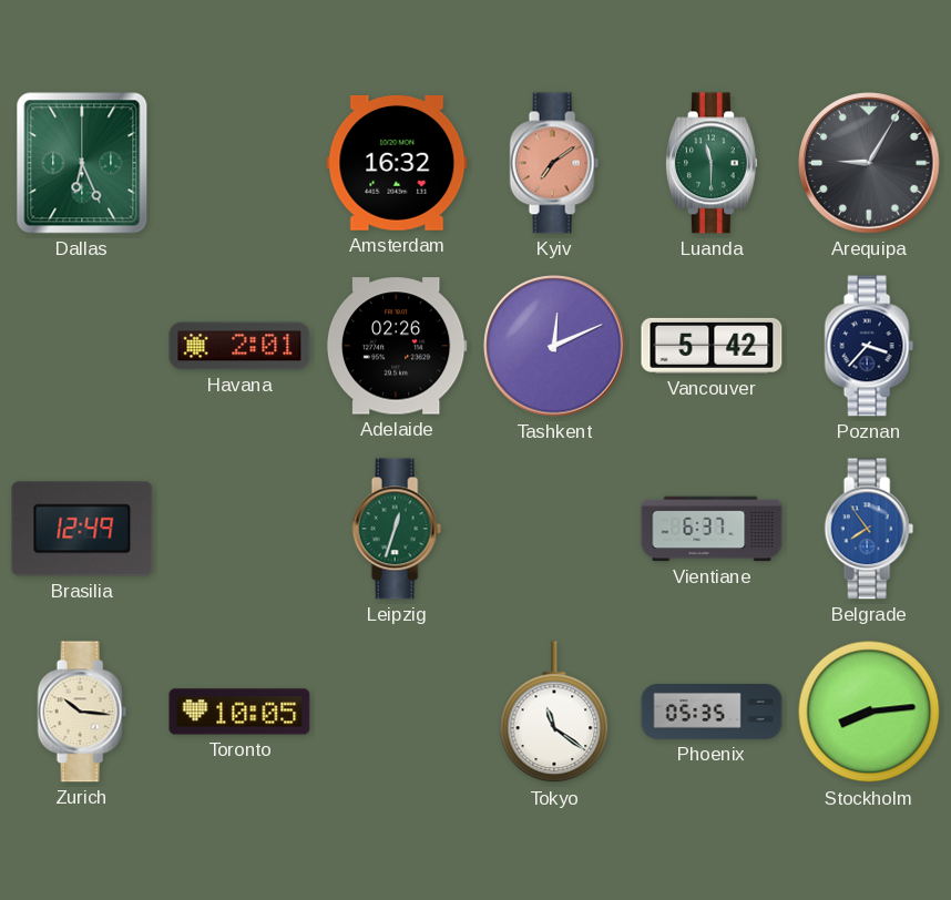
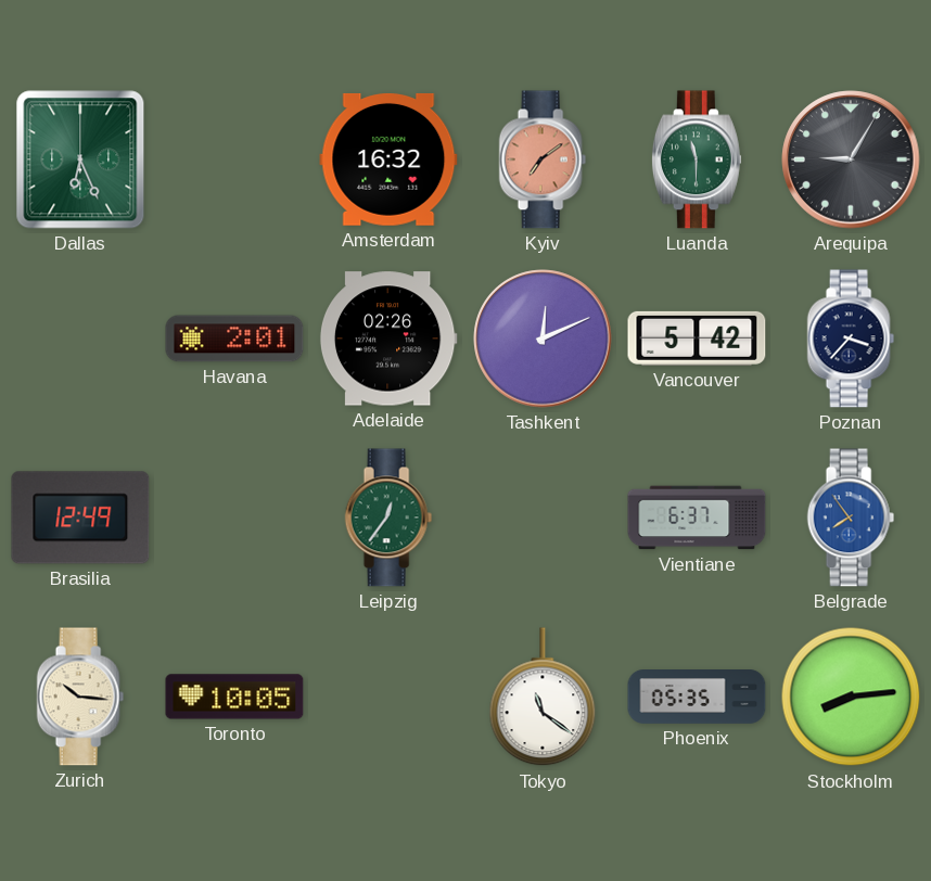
Leipzig: 12:33 -> 12:36 (388, 518)
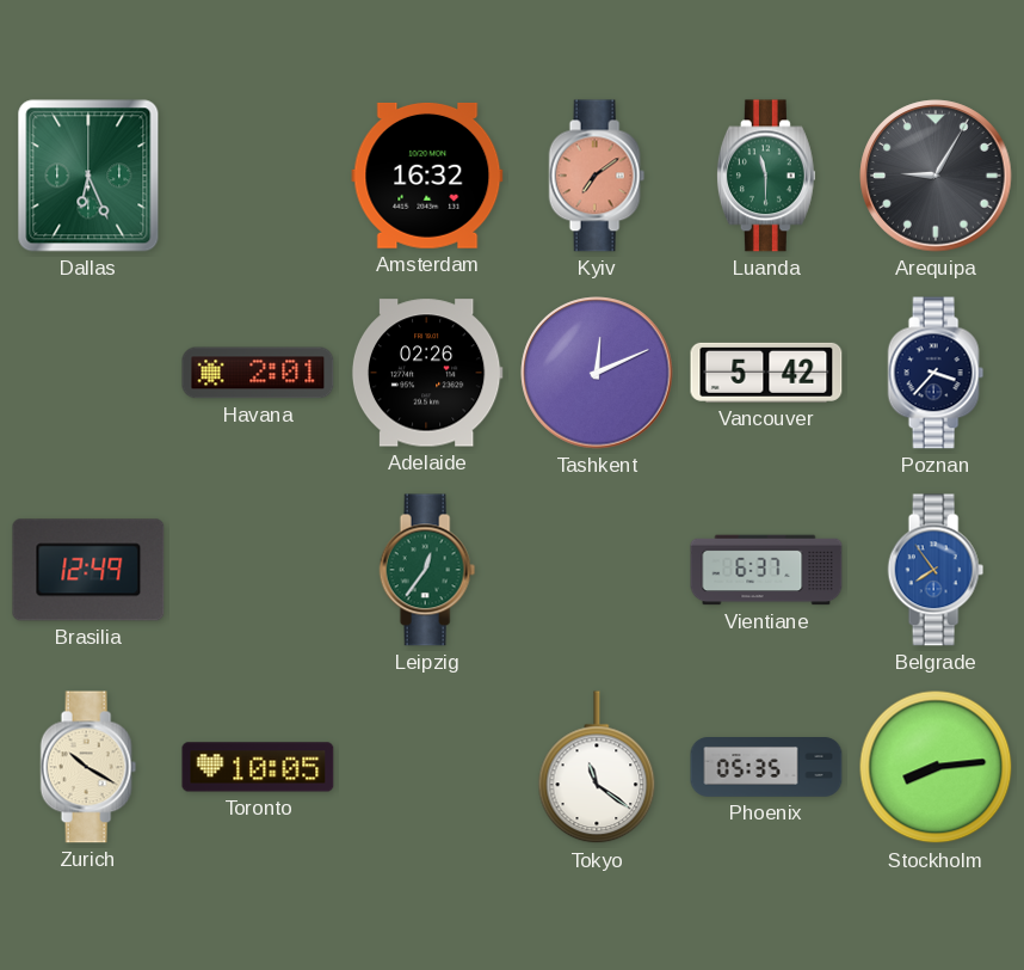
Zurich: 10:16 -> 10:20 (88, 767)
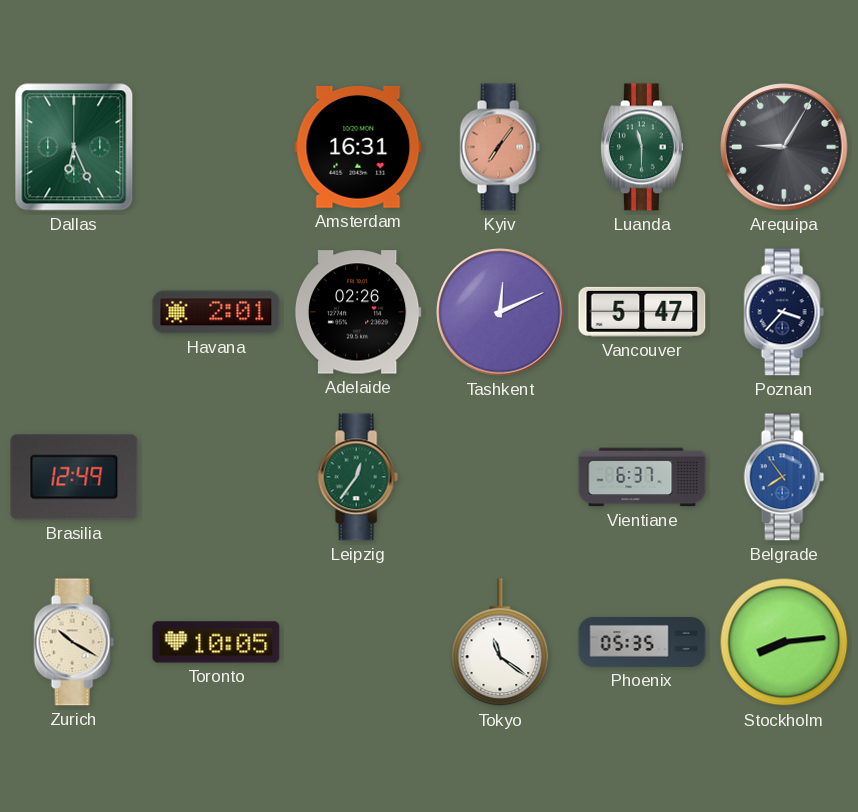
Amsterdam: 16:32 -> 16:31 (358, 147)
Kyiv: 7:09 -> 7:06 (500, 147)
Vancouver: 5:42 -> 5:47 (642, 312)
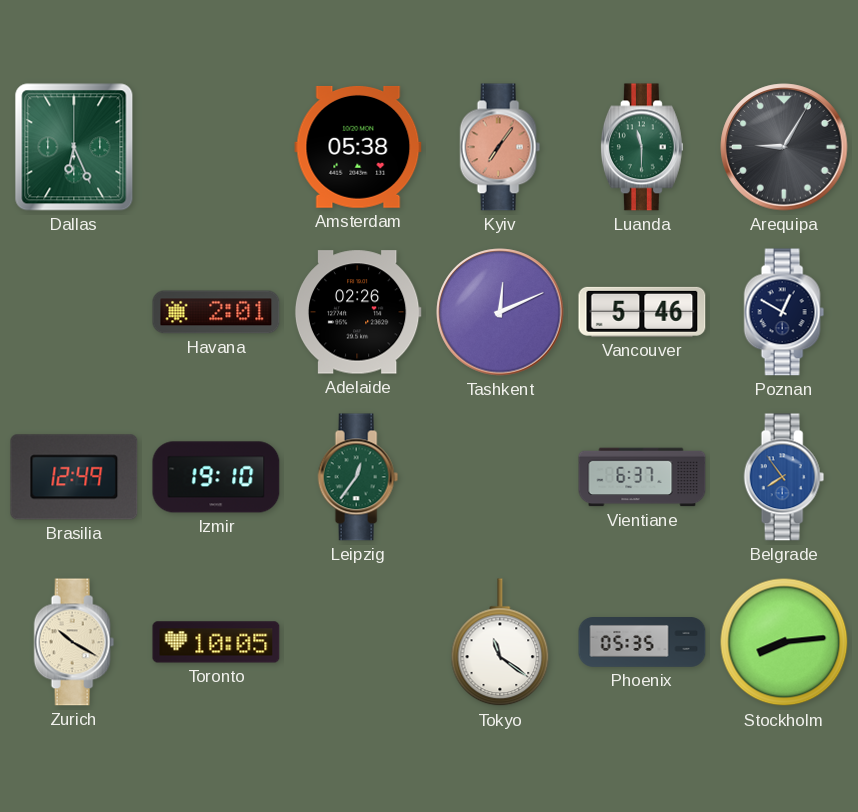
Amsterdam: 16:31 -> 05:38 (358, 147)
Vancouver: 5:47 -> 5:46 (642, 312)
Poznan: 3:37 -> 12:50 (784, 312)
Izmir: none -> 19:10 (216, 477)
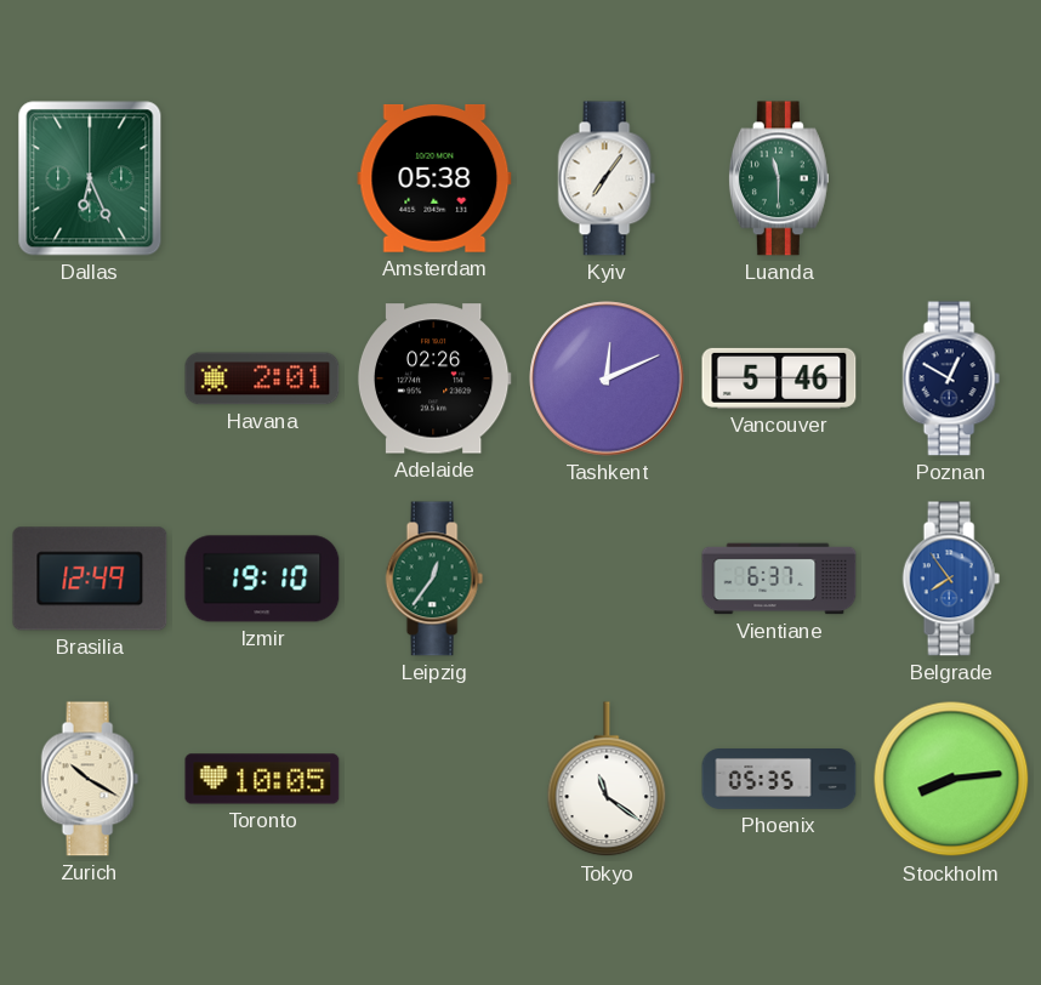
Kyiv dial: salmon -> white (607, 178)
Arequipa: 9:05 -> none (784, 147)
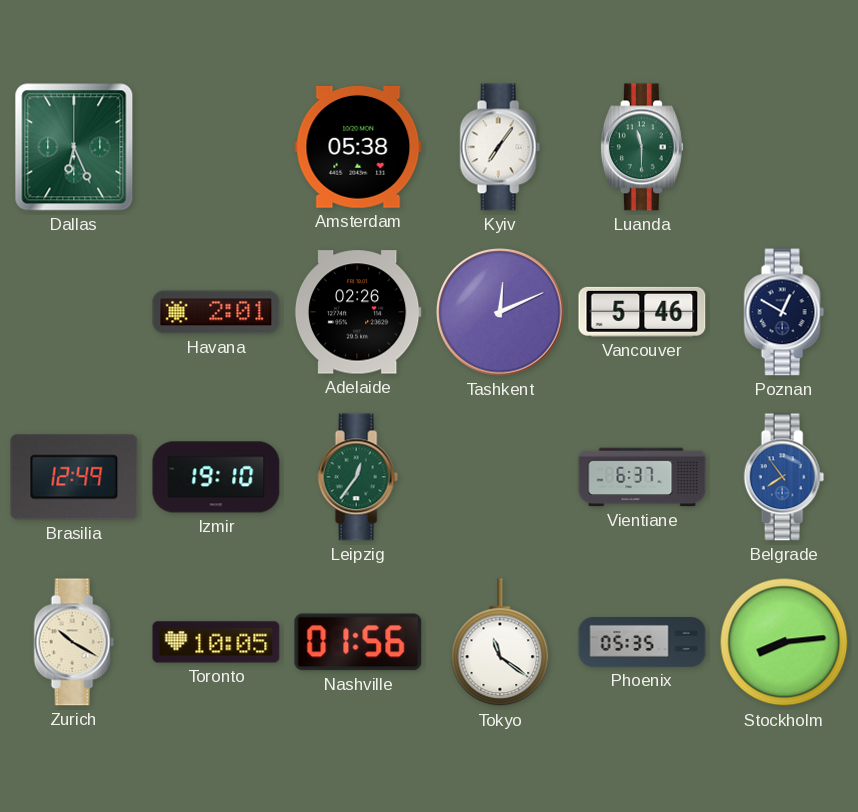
Nashville: none -> 01:56 (358, 642)
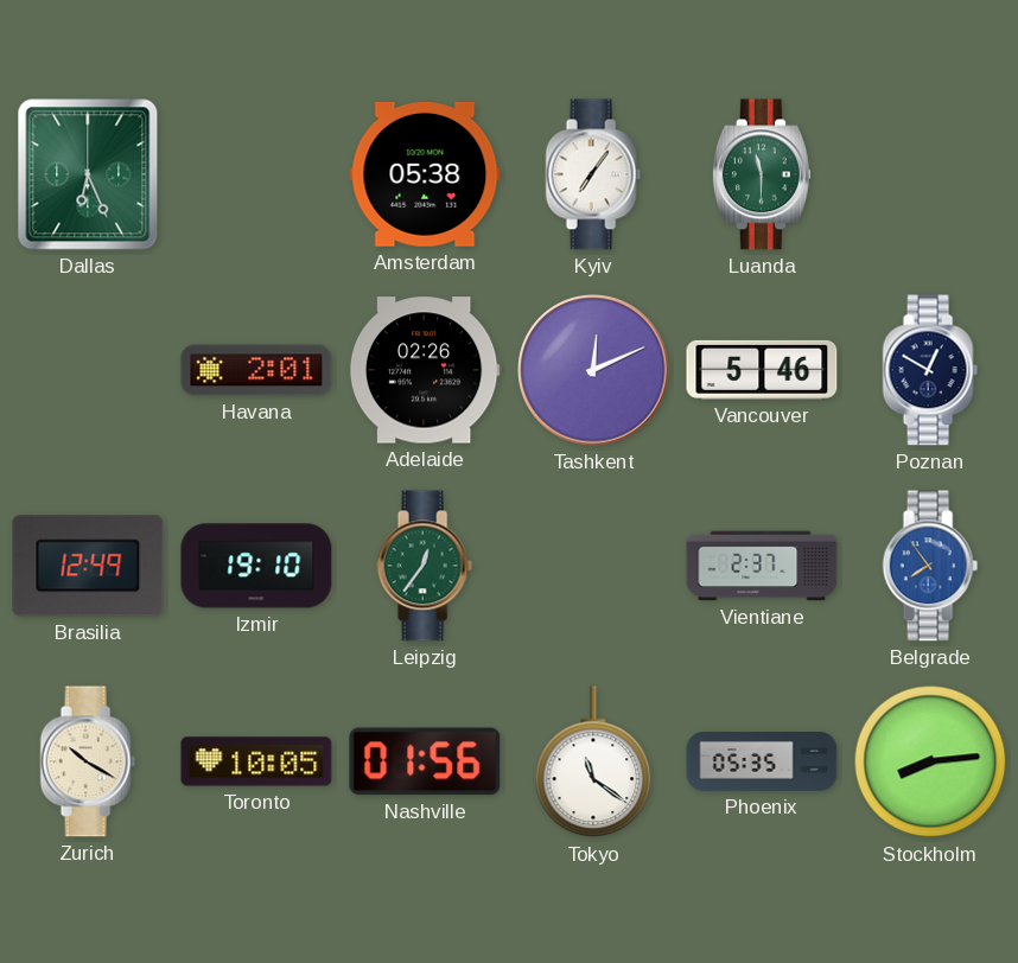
Vientiane: 6:37 -> 2:37 (762, 566)
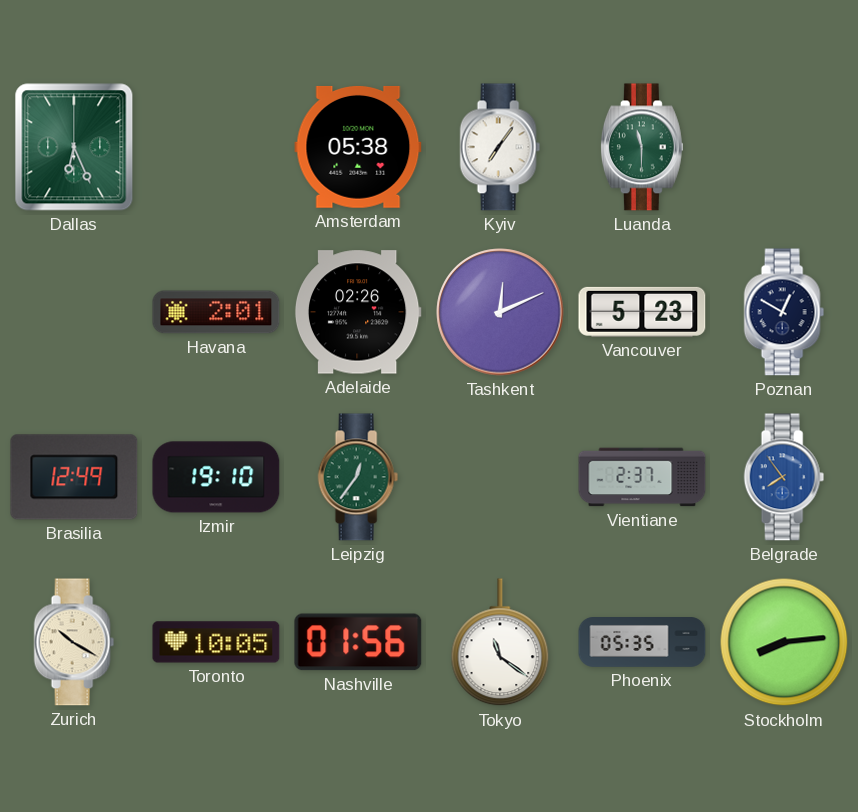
Vancouver: 5:46 -> 5:23 (642, 312)
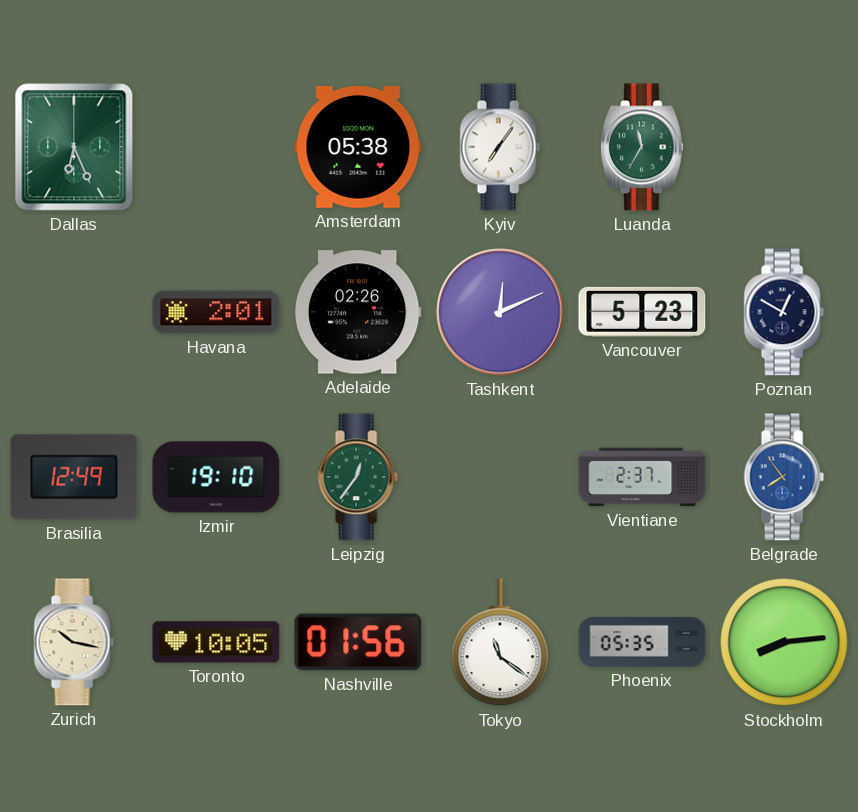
Luanda: 11:30 -> 11:35 (642, 147)
Zurich: 10:20 -> 10:17 (74, 642)
